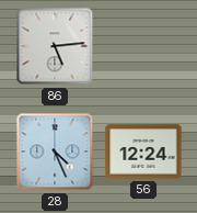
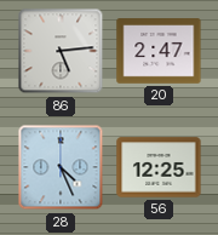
20: none -> 2:47 (159, 51)
56: 12:24 -> 12:25 (159, 167)
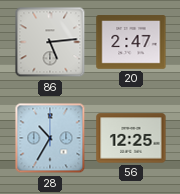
28: 4:26 -> 10:35 (50, 138)
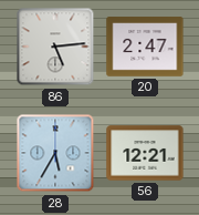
28: 10:35 -> 5:35 (55, 153)
56: 12:25 -> 12:21 (145, 153)
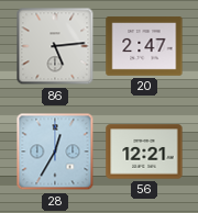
28: 5:35 -> 12:35 (55, 152)
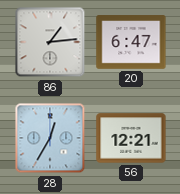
86: 5:14 -> 1:14 (50, 42)
20: 2:47 -> 6:47 (131, 42)
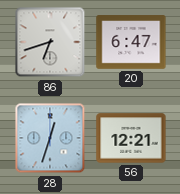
86: 1:14 -> 6:42 (50, 42)
28: 12:35 -> 12:33 (50, 138)
